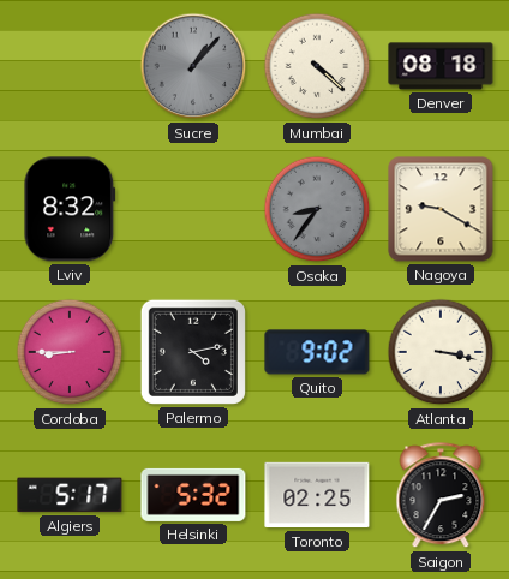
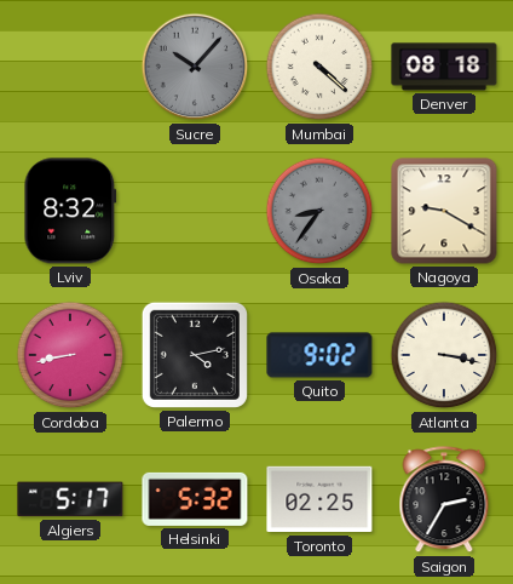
Sucre: 1:07 -> 10:07 (195, 67)
Cordoba: 8:45 -> 8:43 (70, 355)
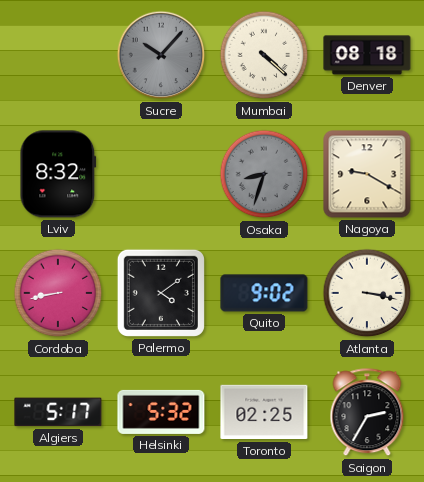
Osaka: 8:36 -> 8:33 (264, 174)
Palermo: 4:13 -> 4:09 (161, 293)
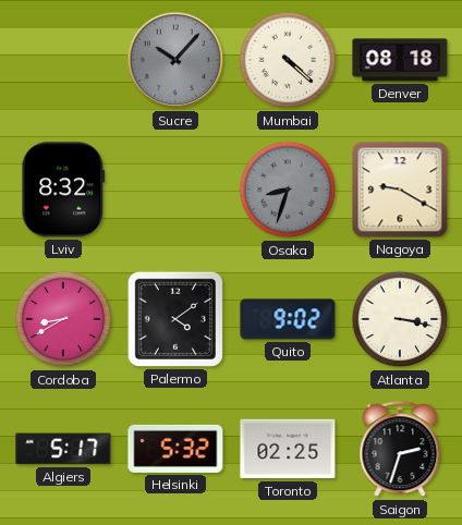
Cordoba: 8:43 -> 8:40 (63, 319)
Saigon: 2:35 -> 2:33 (400, 450)
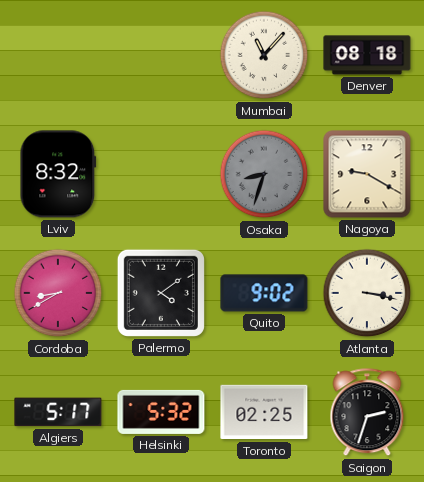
Sucre: 10:07 -> none (175, 60)
Mumbai: 4:22 -> 11:07 (264, 55)
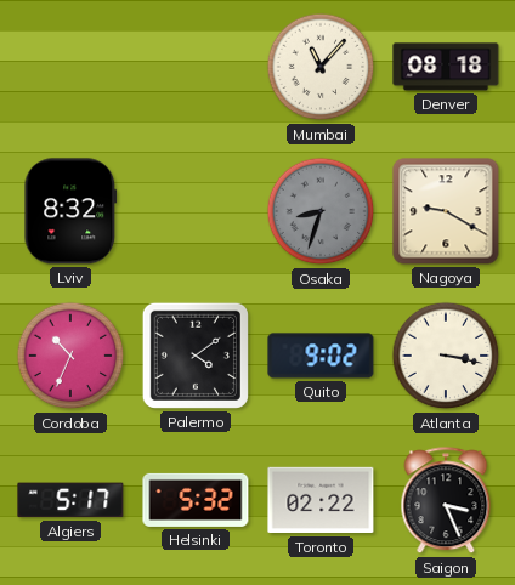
Cordoba: 8:40 -> 10:34 (70, 356)
Toronto: 02:25 -> 02:22 (321, 500)
Saigon: 2:33 -> 3:26 (446, 501)
